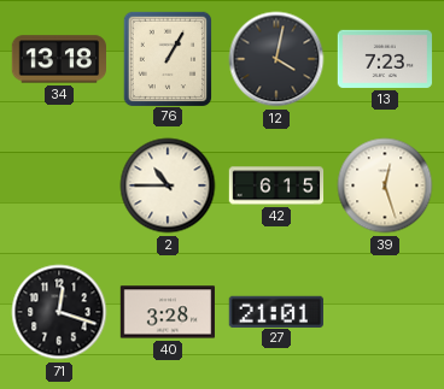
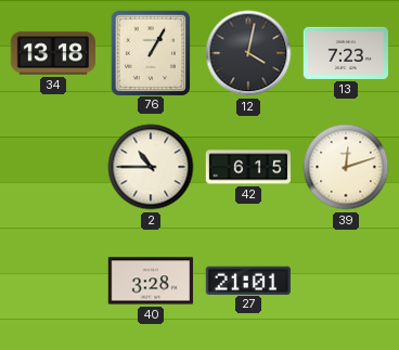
39: 12:27 -> 12:12 (346, 167)
71: 12:18 -> none (59, 312)
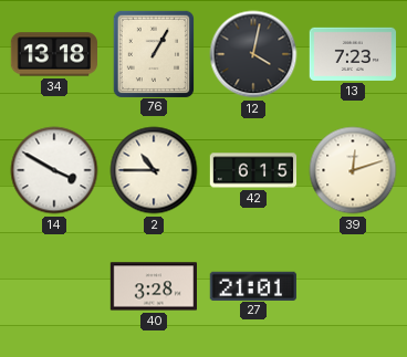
14: none -> 3:50 (54, 170)
